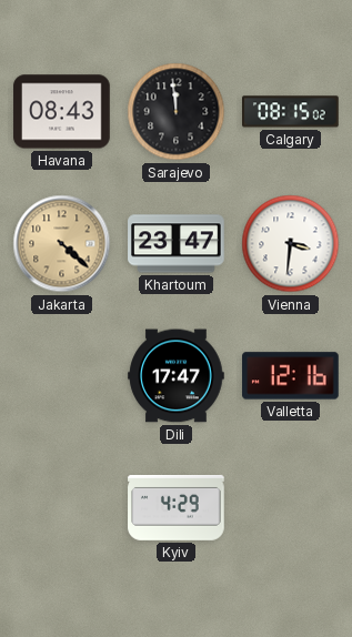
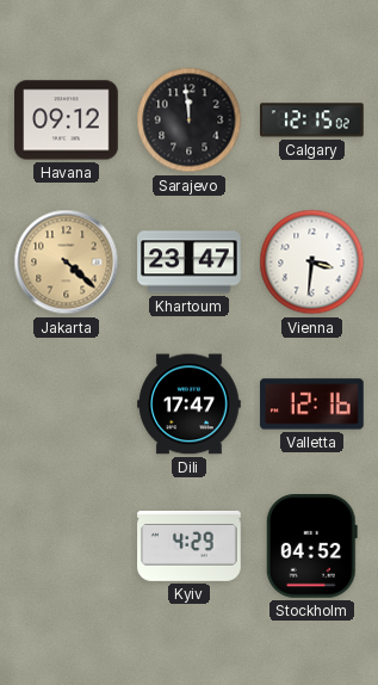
Havana: 08:43 -> 09:12 (67, 121)
Calgary: 08:15 -> 12:15 (312, 121)
Stockholm: none -> 04:52 (311, 547)
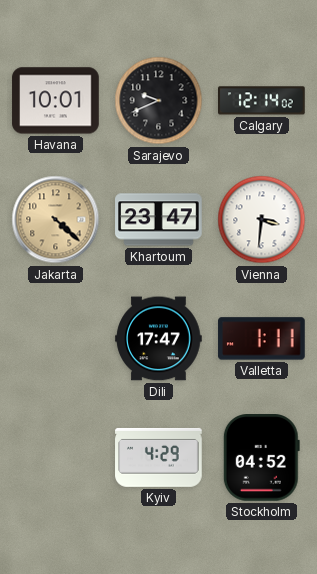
Havana: 09:12 -> 10:01 (56, 101)
Sarajevo: 11:59 -> 9:41 (159, 101)
Calgary: 12:15 -> 12:14 (262, 101)
Valletta: 12:16 -> 1:11 (262, 339)
